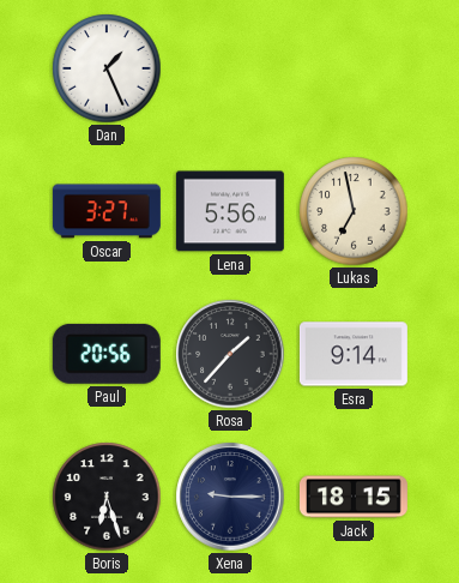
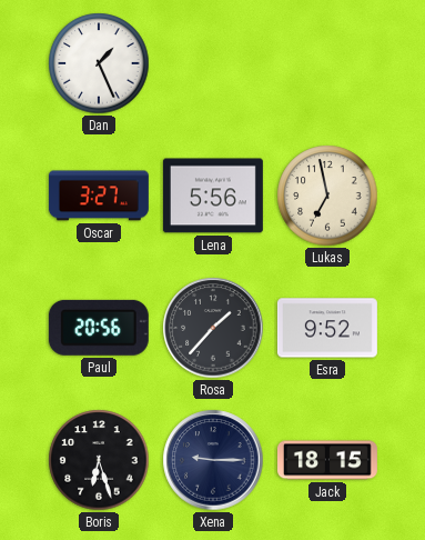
Esra: 9:14 -> 9:52 (327, 328)
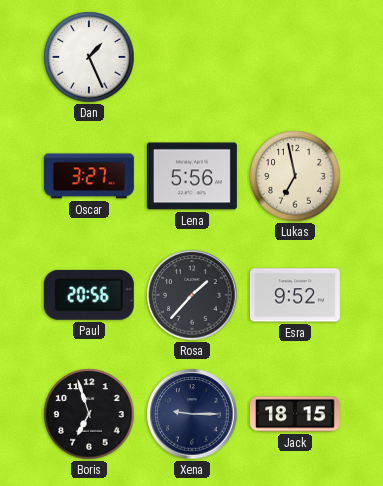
Boris: 6:27 -> 6:57 (89, 414)
